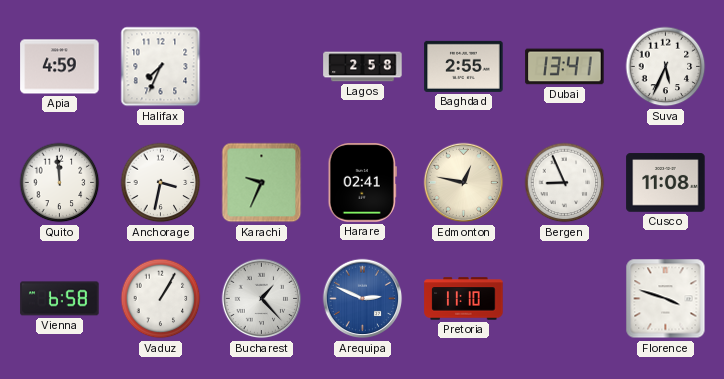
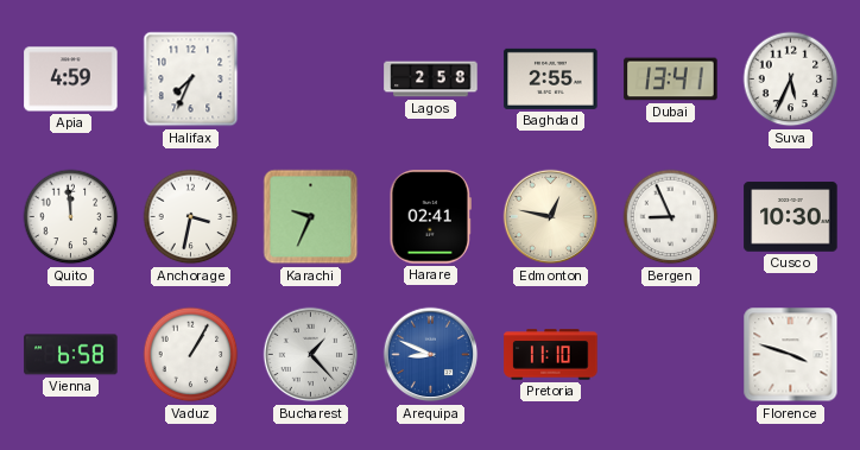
Cusco: 11:08 -> 10:30 (791, 217)
Arequipa: 2:49 -> 8:49 (431, 355)
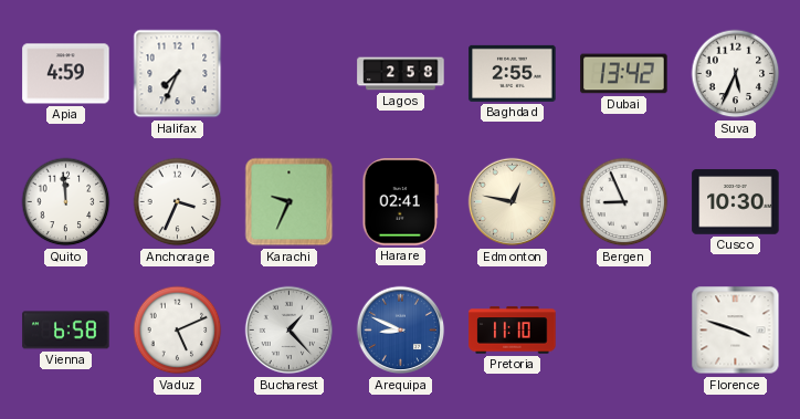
Dubai: 13:41 -> 13:42 (624, 74)
Anchorage: 3:32 -> 3:34 (178, 202)
Vaduz: 1:05 -> 5:11 (178, 331)
